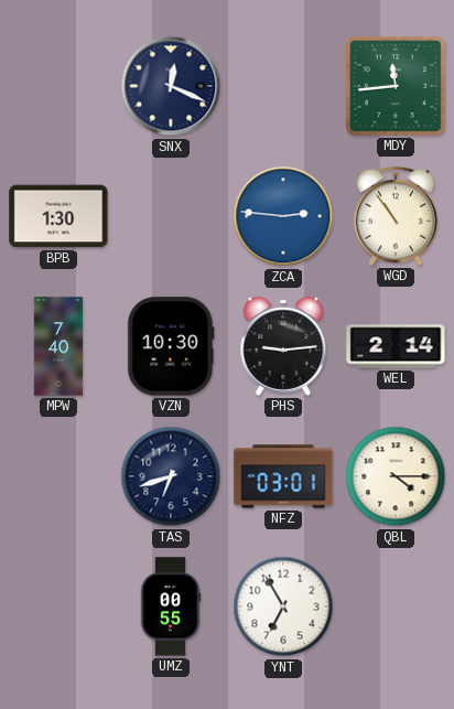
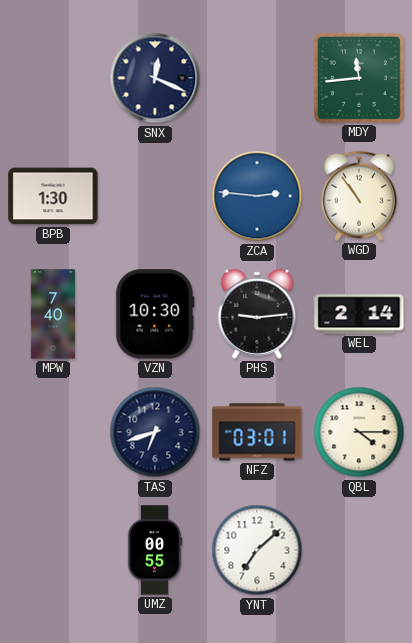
YNT: 6:55 -> 7:08 (257, 550)
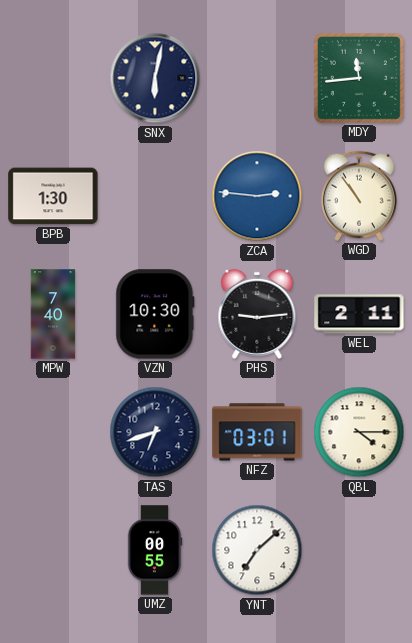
SNX: 12:19 -> 6:02 (155, 78)
WEL: 2:14 -> 2:11 (359, 314)
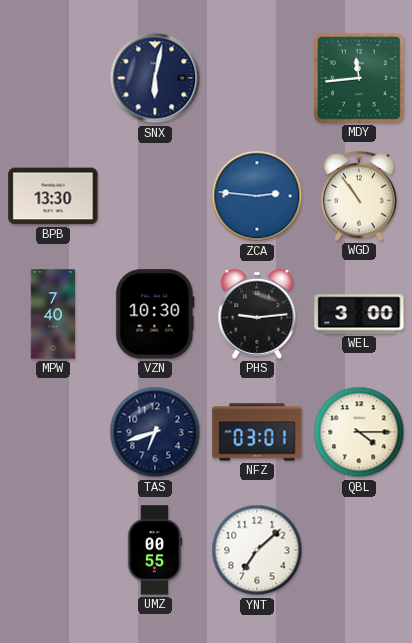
BPB: 1:30 -> 13:30 (53, 196)
WEL: 2:11 -> 3:00 (359, 314)
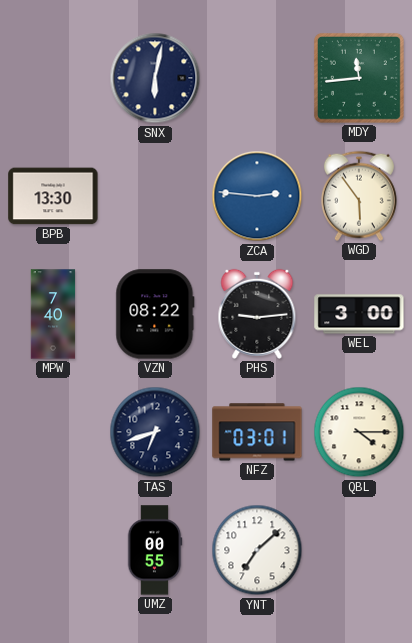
WGD: 10:54 -> 5:54 (359, 196)
VZN: 10:30 -> 08:22 (155, 314)
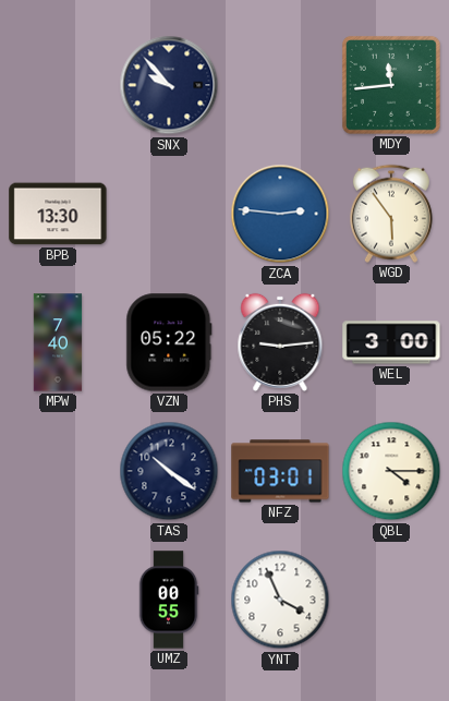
SNX: 6:02 -> 9:53 (169, 85)
VZN: 08:22 -> 05:22 (169, 342)
TAS: 6:42 -> 10:21 (169, 471)
YNT: 7:08 -> 3:56 (280, 600)
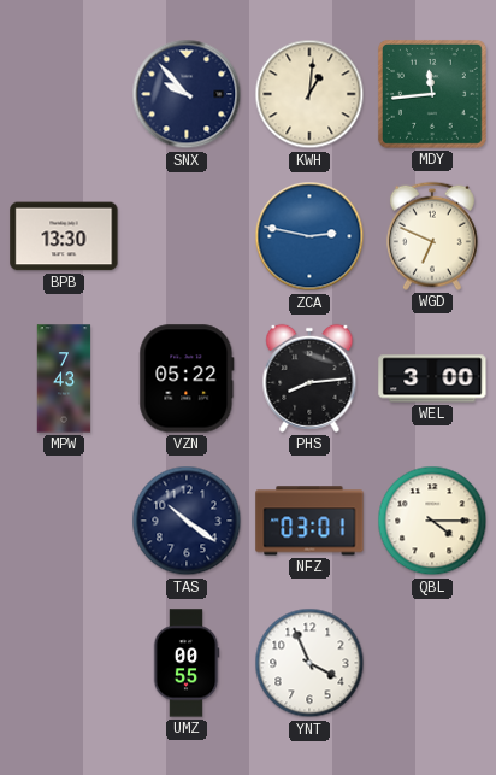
KWH: none -> 1:01 (309, 94)
ZCA: 2:46 -> 2:47 (309, 236)
WGD: 5:54 -> 6:49 (432, 236)
MPW: 7:40 -> 7:43 (64, 378)
PHS: 9:14 -> 8:14 (309, 378)
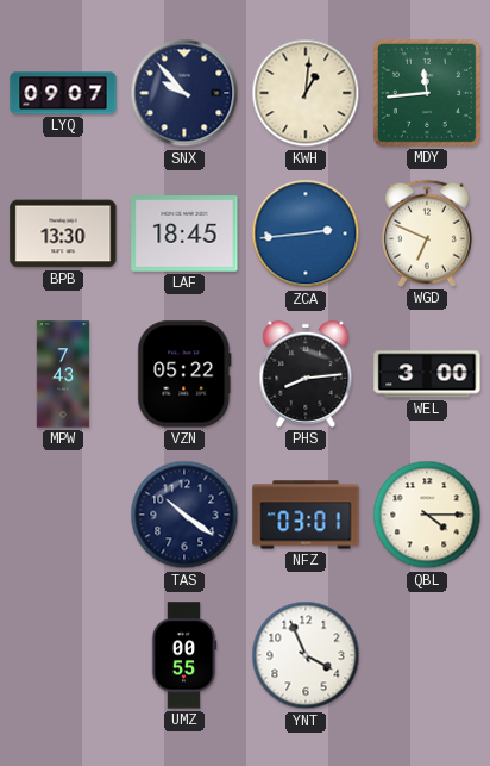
LYQ: none -> 09:07 (63, 93)
LAF: none -> 18:45 (184, 233)
ZCA: 2:47 -> 2:44 (306, 233)
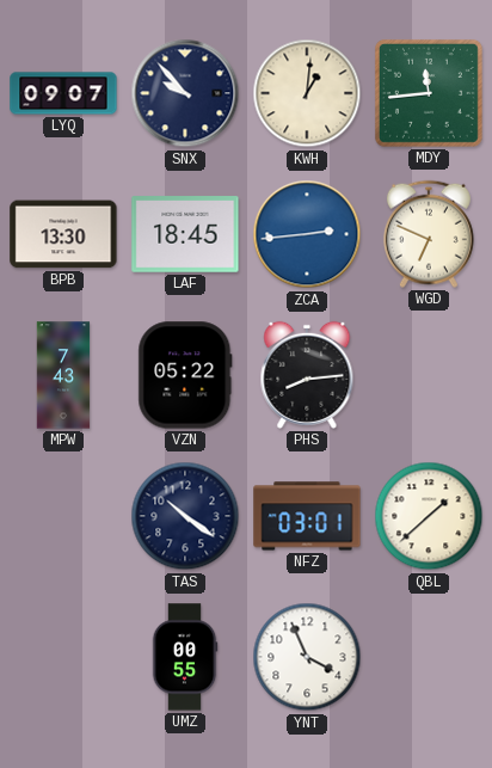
WEL: 3:00 -> none (427, 374)
QBL: 4:15 -> 1:38 (429, 516)
